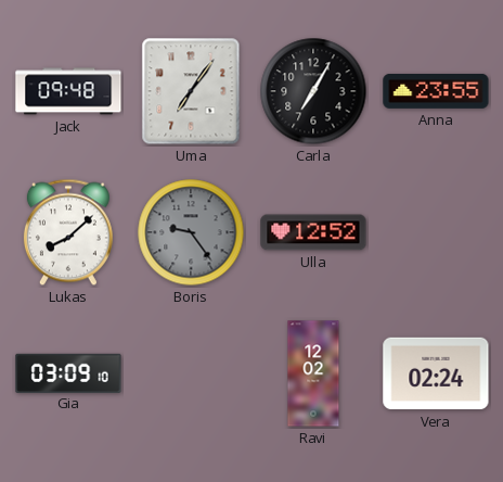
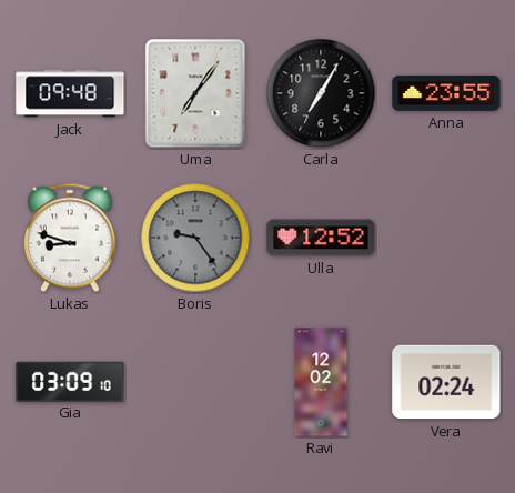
Lukas: 8:08 -> 8:48 (70, 238)
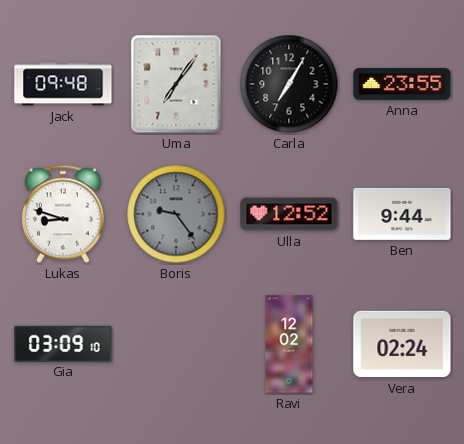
Ben: none -> 9:44 (402, 214)
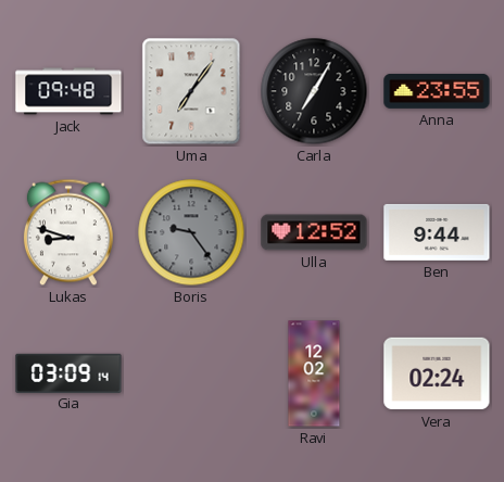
Gia: 03:09:10 -> 03:09:14 (68, 372)
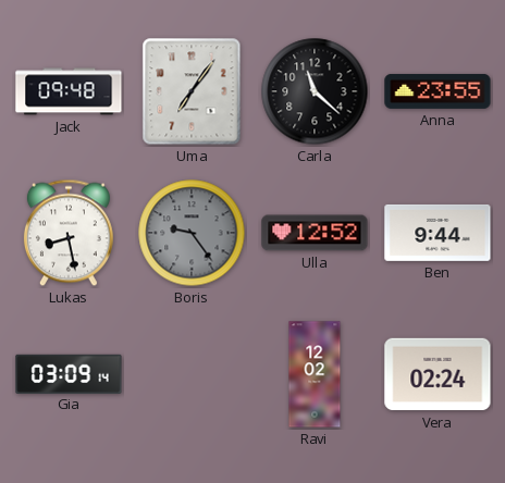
Carla: 7:05 -> 11:22 (315, 91)
Lukas: 8:48 -> 8:28 (69, 233)
